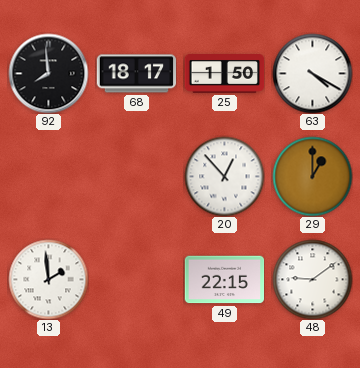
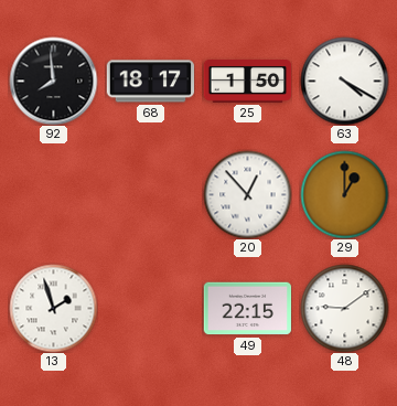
13: 1:59 -> 1:57 (53, 308)
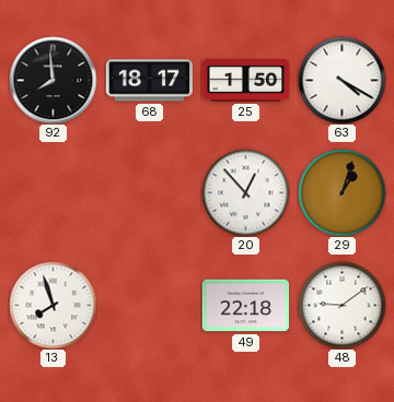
29: 1:00 -> 1:03 (341, 192)
13: 1:57 -> 7:57 (53, 305)
49: 22:15 -> 22:18 (245, 306)
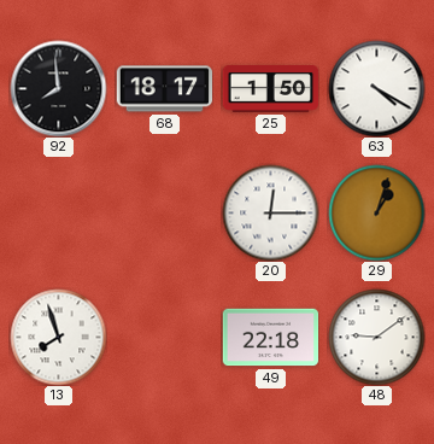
20: 12:53 -> 12:15 (270, 212)
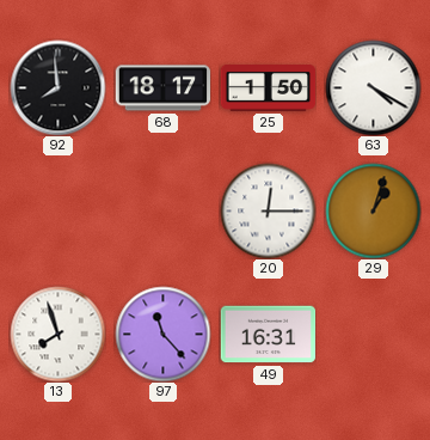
97: none -> 11:23 (162, 334)
49: 22:18 -> 16:31 (268, 335)
48: 9:09 -> none (376, 337)
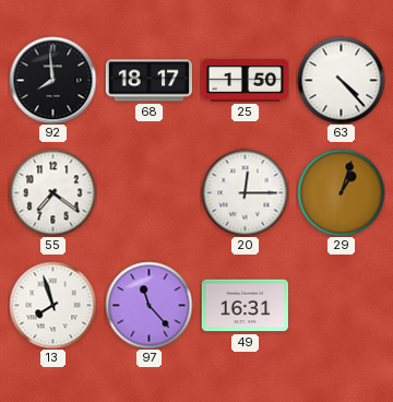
63: 4:20 -> 4:23 (341, 80)
55: none -> 7:21 (52, 192)
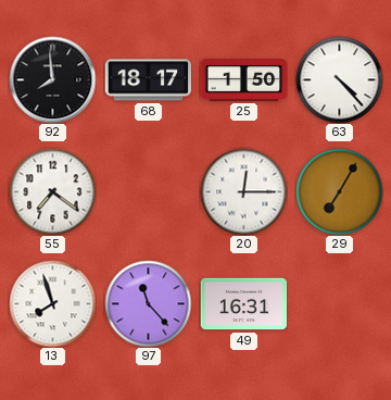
29: 1:03 -> 7:05 (339, 191)
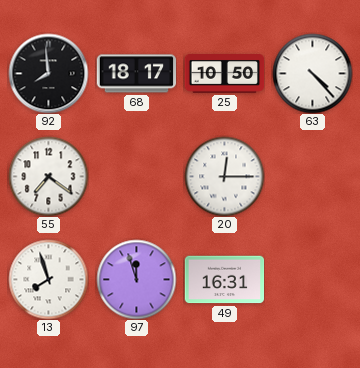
25: 1:50 -> 10:50 (224, 74)
29: 7:05 -> none (339, 191)
97: 11:23 -> 11:57 (136, 279)
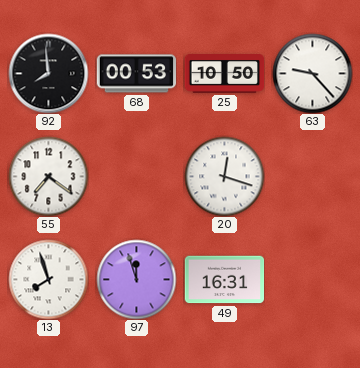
68: 18:17 -> 00:53 (136, 74)
63: 4:23 -> 9:23 (312, 73)
20: 12:15 -> 12:18 (224, 176)
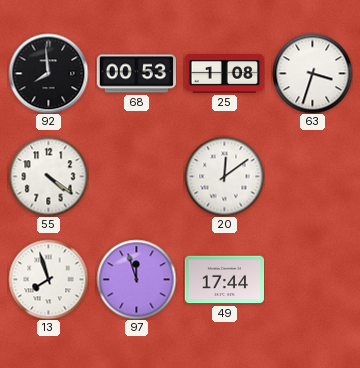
25: 10:50 -> 1:08 (224, 74)
63: 9:23 -> 3:33 (312, 73)
55: 7:21 -> 4:21 (48, 176)
20: 12:18 -> 12:09 (224, 176)
49: 16:31 -> 17:44 (224, 280)
